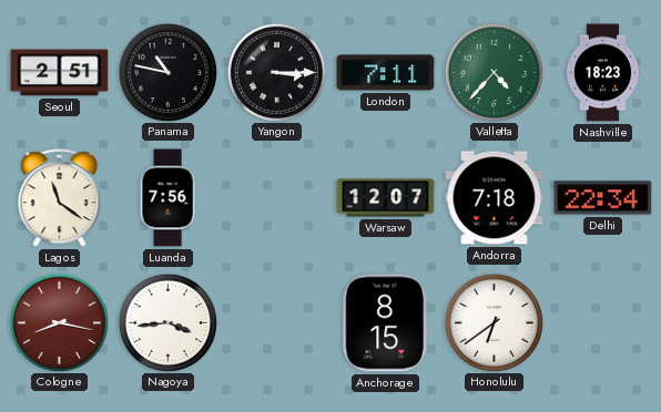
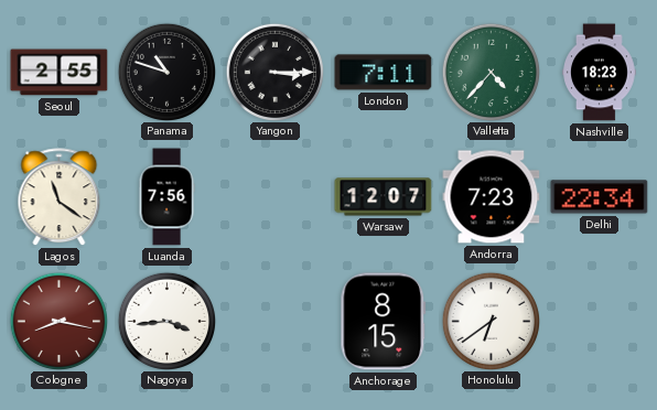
Seoul: 2:51 -> 2:55 (60, 73)
Panama: 10:47 -> 10:48 (166, 72)
Andorra: 7:18 -> 7:23 (492, 197)
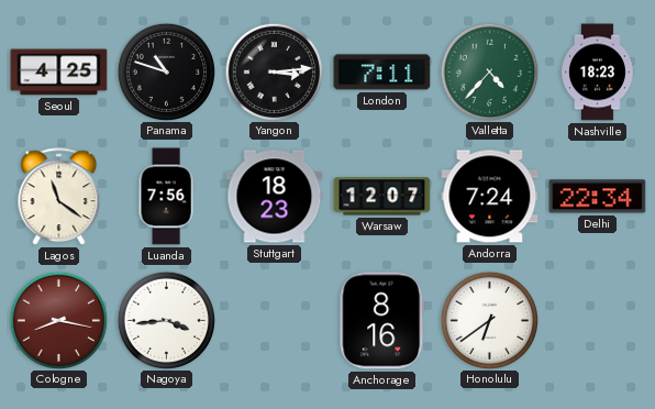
Seoul: 2:55 -> 4:25 (59, 73)
Yangon: 3:15 -> 3:14 (274, 71)
Stuttgart: none -> 18:23 (275, 197)
Andorra: 7:23 -> 7:24 (490, 197)
Anchorage: 8:15 -> 8:16 (382, 321)
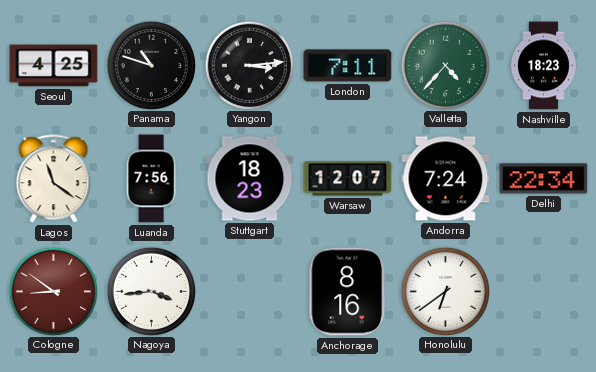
Cologne: 8:17 -> 8:51 (53, 291)
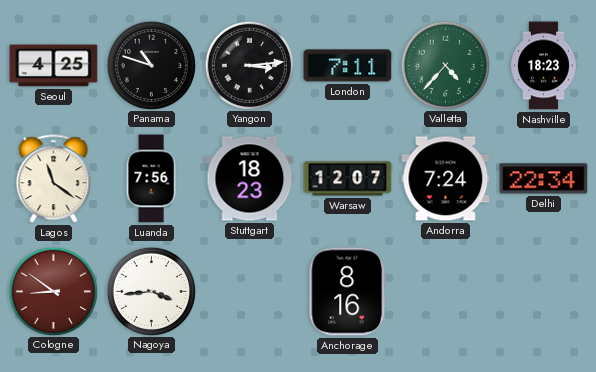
Honolulu: 6:39 -> none (445, 291)
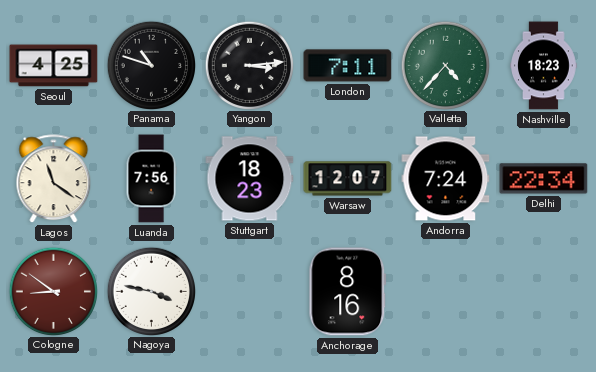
Nagoya: 3:44 -> 3:47 (151, 291)
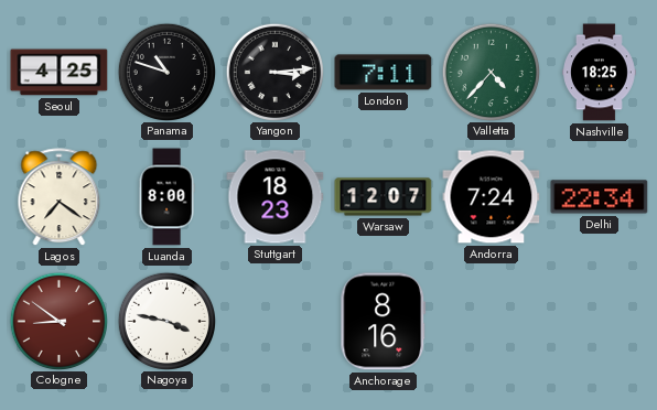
Nashville: 18:23 -> 18:25 (600, 73)
Lagos: 11:21 -> 7:21 (60, 197)
Luanda: 7:56 -> 8:00 (166, 197)
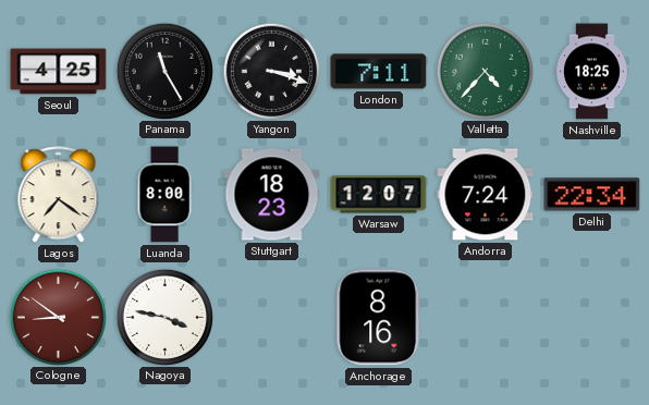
Panama: 10:48 -> 11:25 (164, 71)
Yangon: 3:14 -> 3:18 (271, 71)
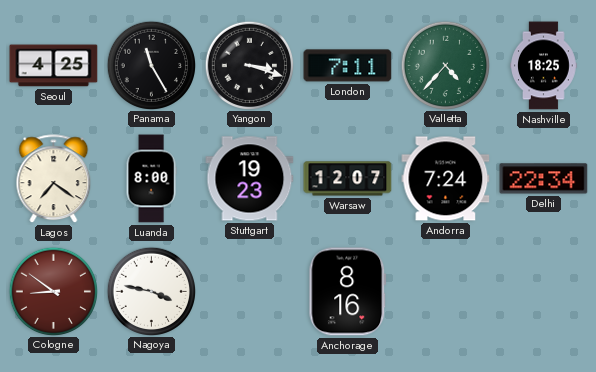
Stuttgart: 18:23 -> 19:23 (250, 179)
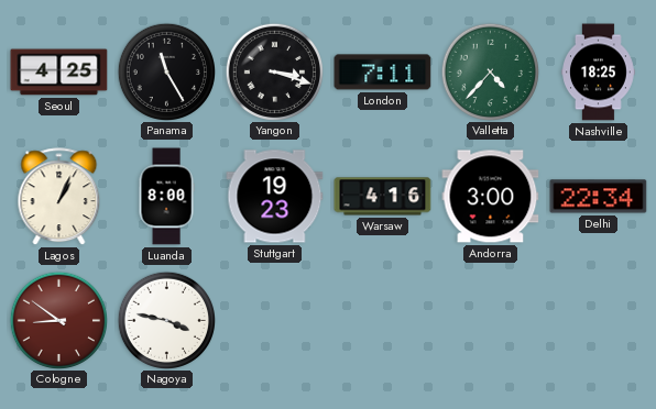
Lagos: 7:21 -> 1:04 (59, 197)
Warsaw: 12:07 -> 4:16 (383, 197)
Andorra: 7:24 -> 3:00 (491, 197)
Anchorage: 8:16 -> none (348, 292)
